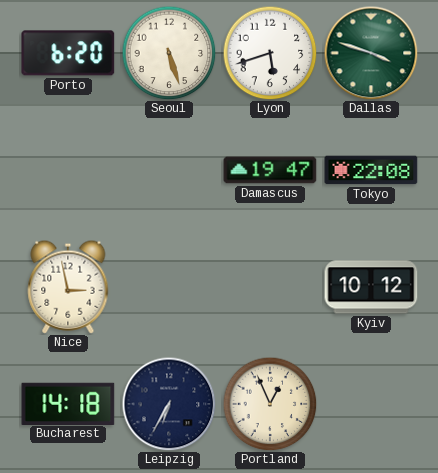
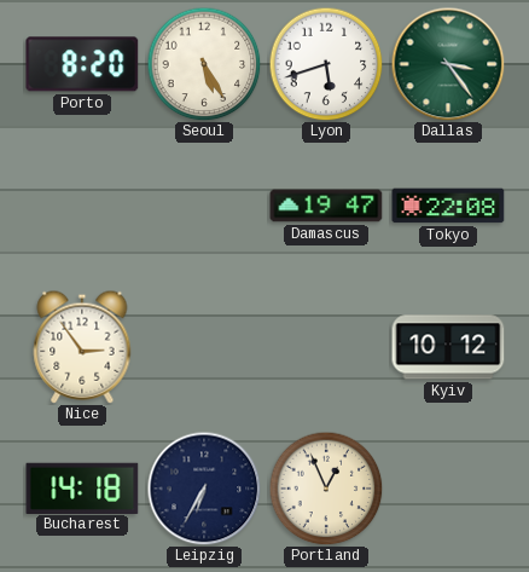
Porto: 6:20 -> 8:20 (82, 64)
Seoul: 5:27 -> 5:25 (204, 64)
Dallas: 3:48 -> 3:24 (448, 64)
Nice: 2:58 -> 2:54 (82, 347)
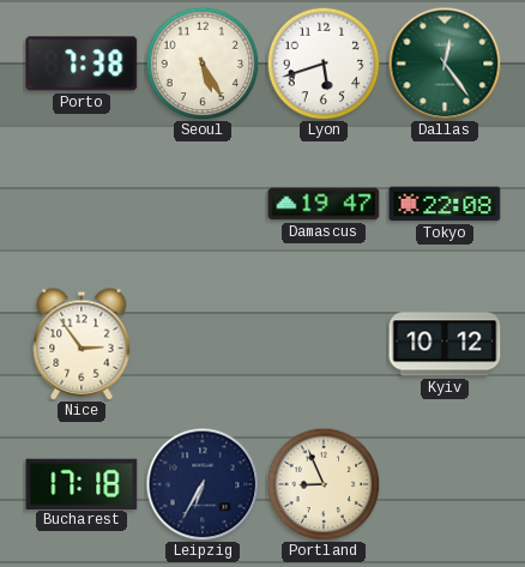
Porto: 8:20 -> 7:38 (82, 64)
Dallas: 3:24 -> 12:24 (445, 64)
Bucharest: 14:18 -> 17:18 (82, 483)
Portland: 12:56 -> 8:56 (324, 484)
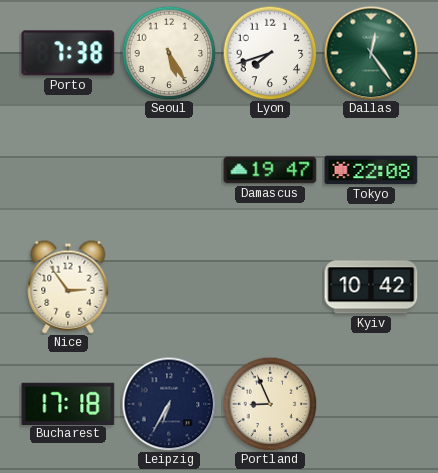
Lyon: 5:42 -> 7:42 (270, 53)
Kyiv: 10:12 -> 10:42 (371, 287)
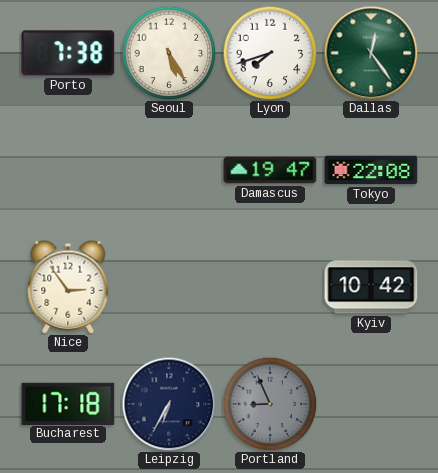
Portland dial: cream -> grey (270, 404)
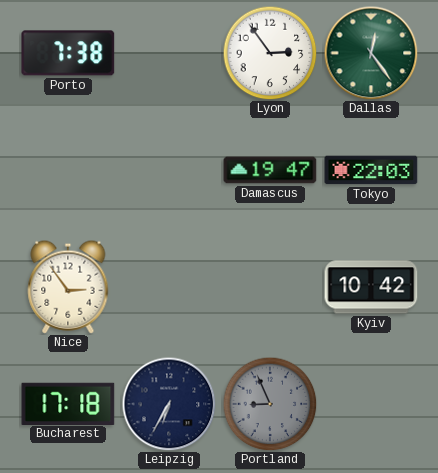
Seoul: 5:25 -> none (169, 53)
Lyon: 7:42 -> 2:54 (270, 53)
Tokyo: 22:08 -> 22:03 (371, 170)
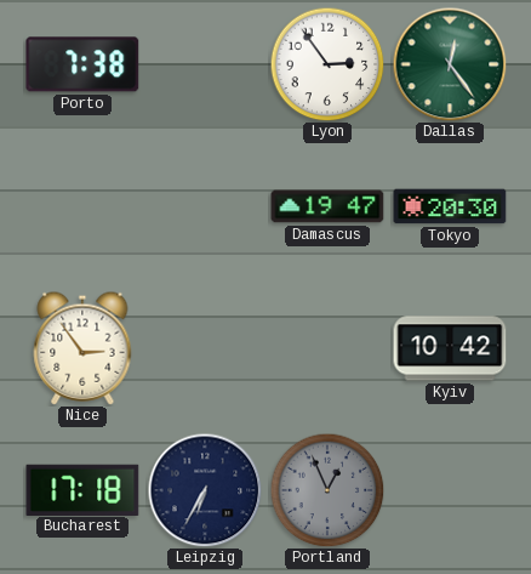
Tokyo: 22:03 -> 20:30 (450, 206)
Portland: 8:56 -> 12:56 (327, 490)
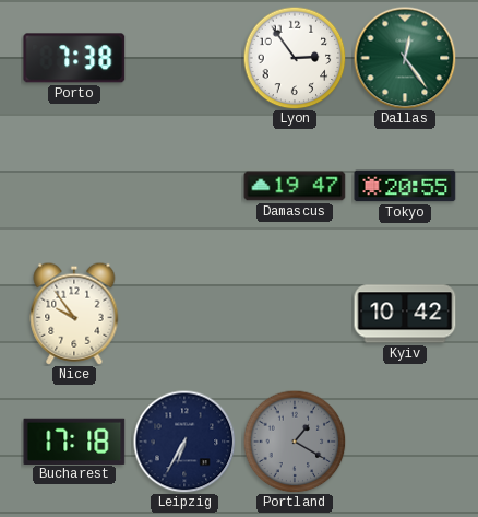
Tokyo: 20:30 -> 20:55 (405, 186)
Nice: 2:54 -> 9:54 (74, 314)
Portland: 12:56 -> 1:20 (295, 442)
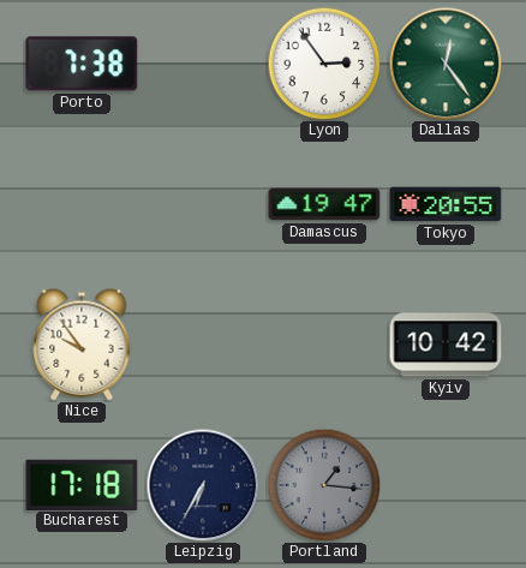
Portland: 1:20 -> 1:16 (324, 485)
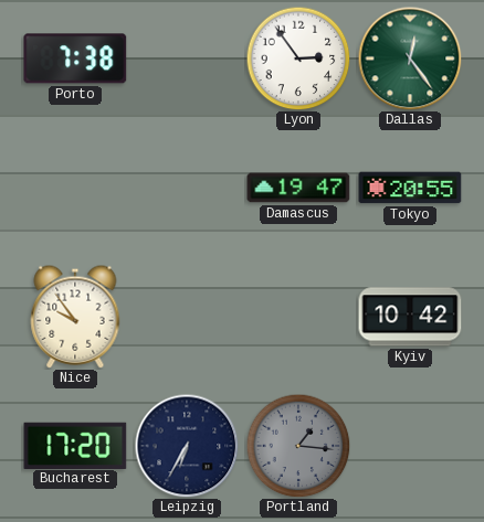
Bucharest: 17:18 -> 17:20 (75, 445)
